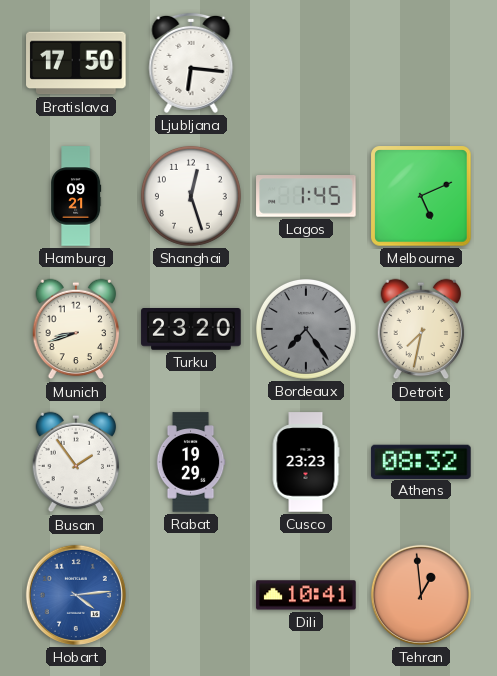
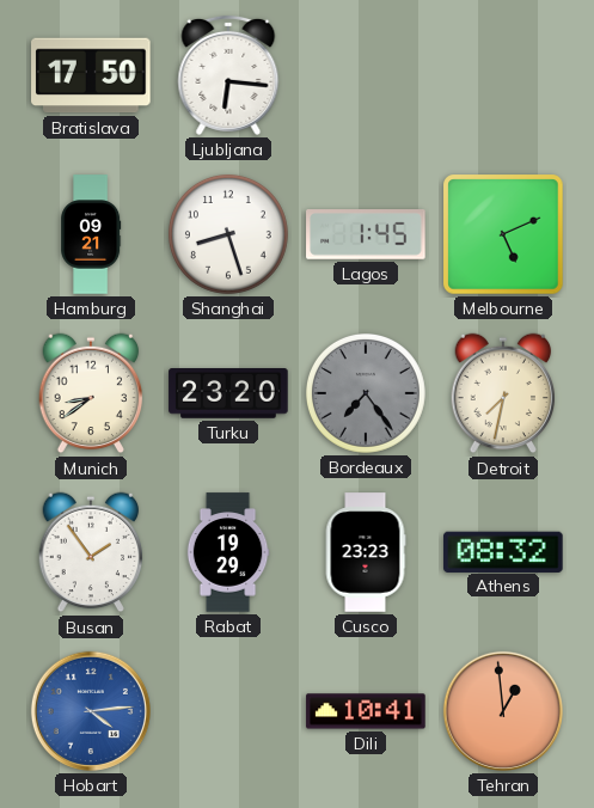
Shanghai: 12:27 -> 8:27 (228, 234)
Munich: 8:42 -> 8:39 (91, 393)
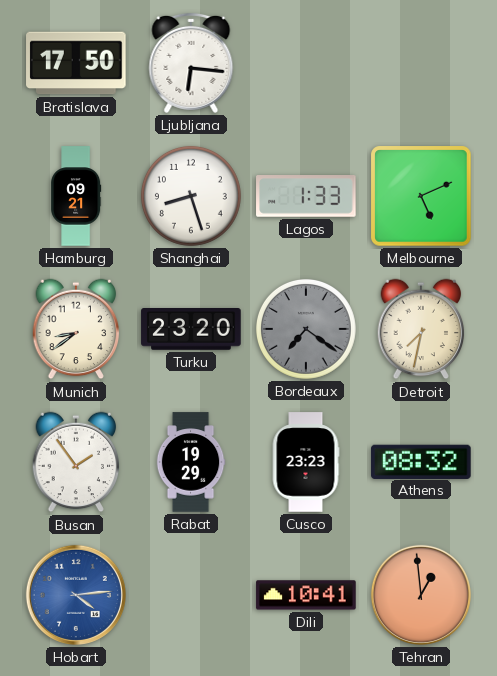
Lagos: 1:45 -> 1:33 (306, 197)
Bordeaux: 7:24 -> 7:21 (306, 329)
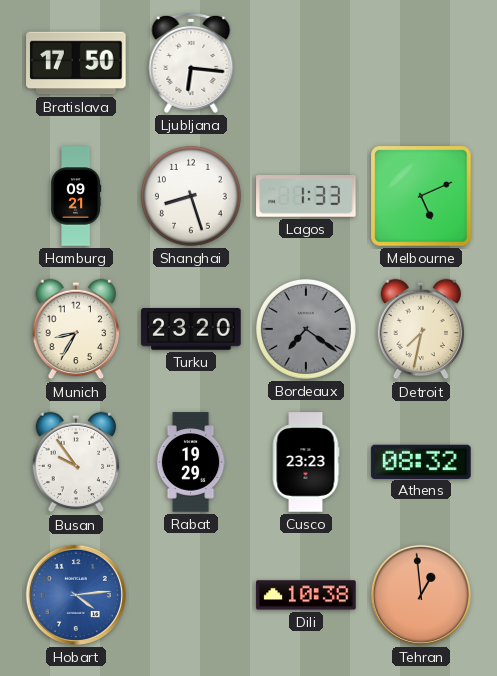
Munich: 8:39 -> 8:35 (76, 329)
Busan: 1:54 -> 9:54 (76, 462)
Dili: 10:41 -> 10:38 (306, 595)
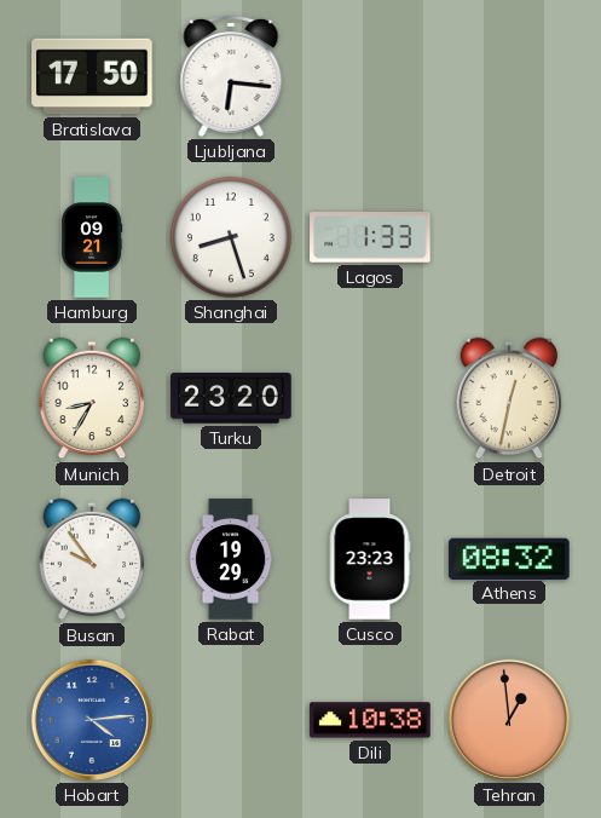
Melbourne: 5:11 -> none (421, 196)
Bordeaux: 7:21 -> none (306, 329)
Detroit: 7:32 -> 12:32 (509, 398)
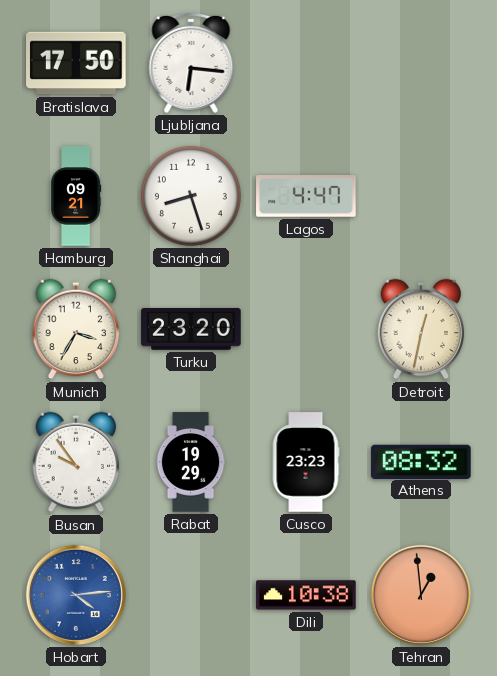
Lagos: 1:33 -> 4:47 (306, 197)
Munich: 8:35 -> 3:35 (76, 329)
